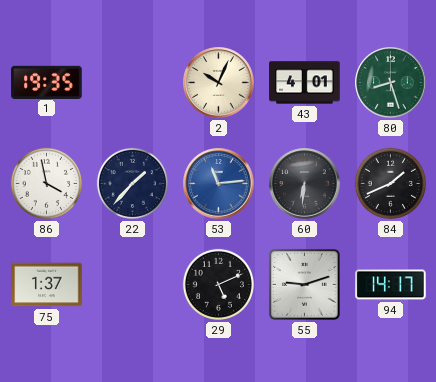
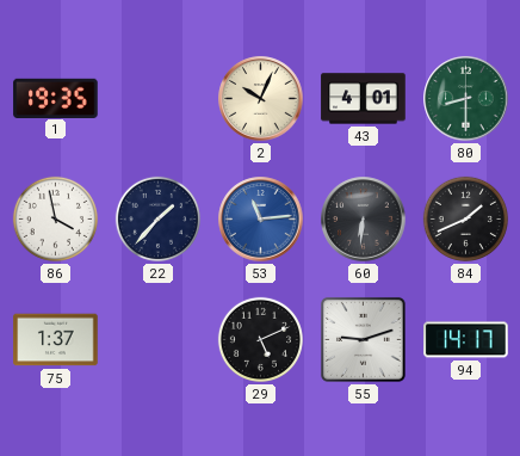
80: 8:27 -> 8:30 (466, 99)
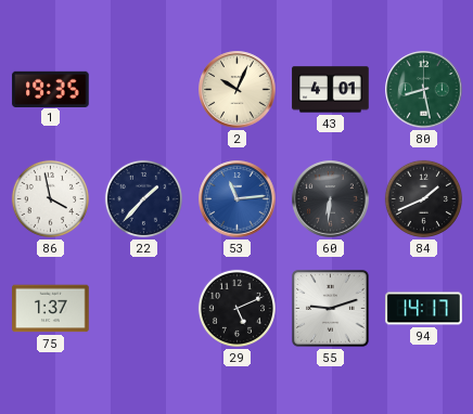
80: 8:30 -> 8:28 (424, 90)
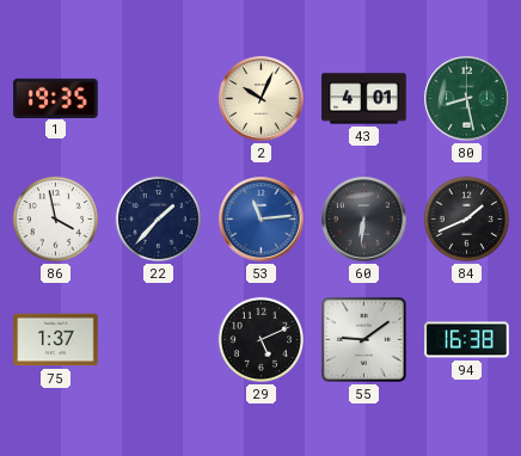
55: 9:12 -> 9:09 (363, 340)
94: 14:17 -> 16:38 (467, 340)
